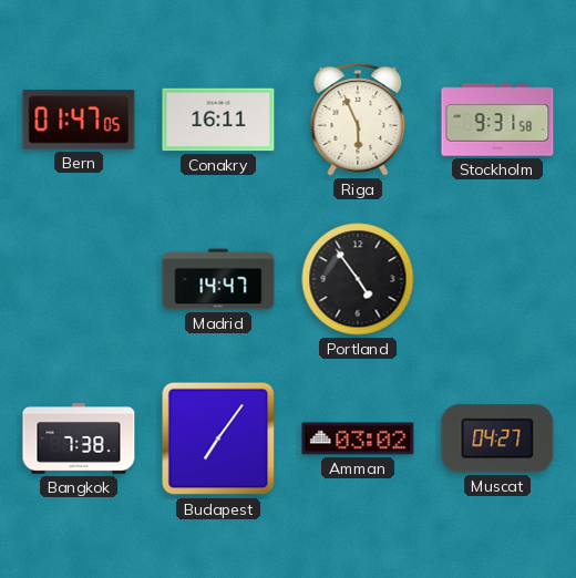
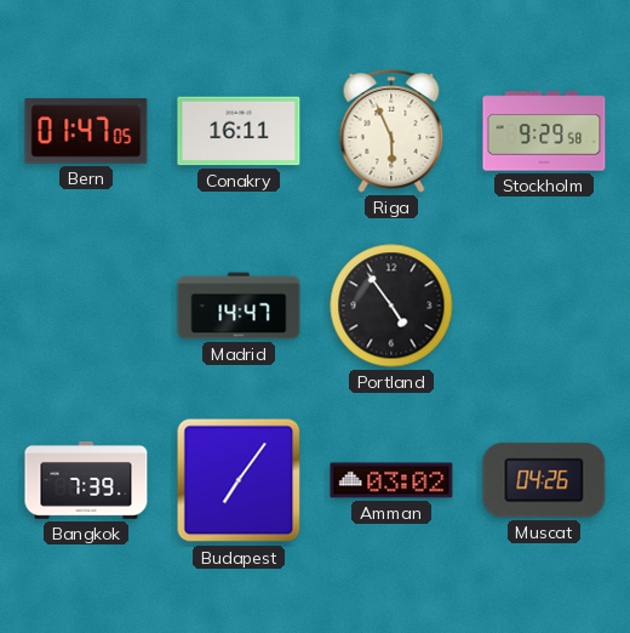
Stockholm: 9:31 -> 9:29 (544, 131)
Bangkok: 7:38 -> 7:39 (86, 481)
Muscat: 04:27 -> 04:26 (544, 480)
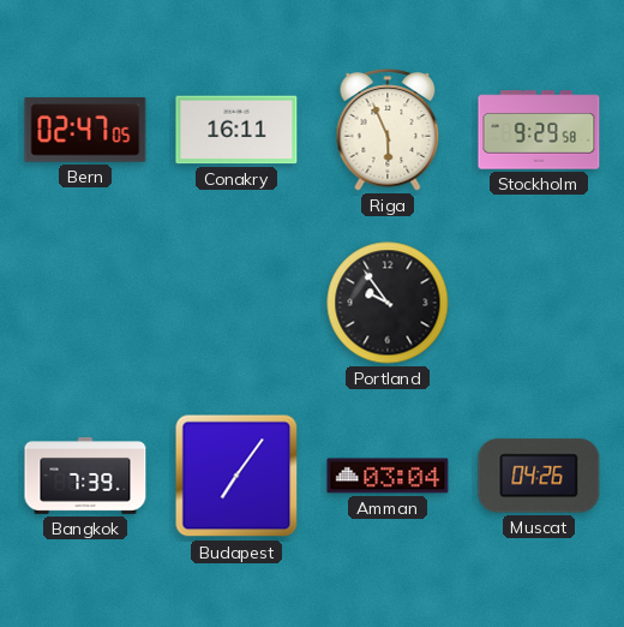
Bern: 01:47 -> 02:47 (85, 130)
Madrid: 14:47 -> none (239, 306)
Portland: 4:54 -> 9:54 (388, 303)
Amman: 03:02 -> 03:04 (388, 476)
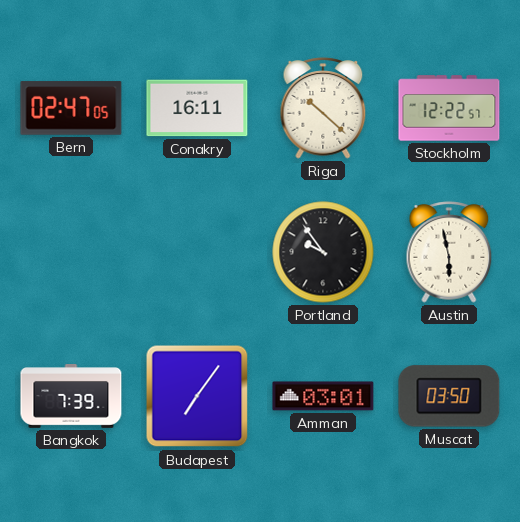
Riga: 5:56 -> 10:22 (323, 108)
Stockholm: 9:29 -> 12:22 (449, 108)
Austin: none -> 5:58 (449, 252)
Amman: 03:04 -> 03:01 (323, 396)
Muscat: 04:26 -> 03:50 (449, 396)
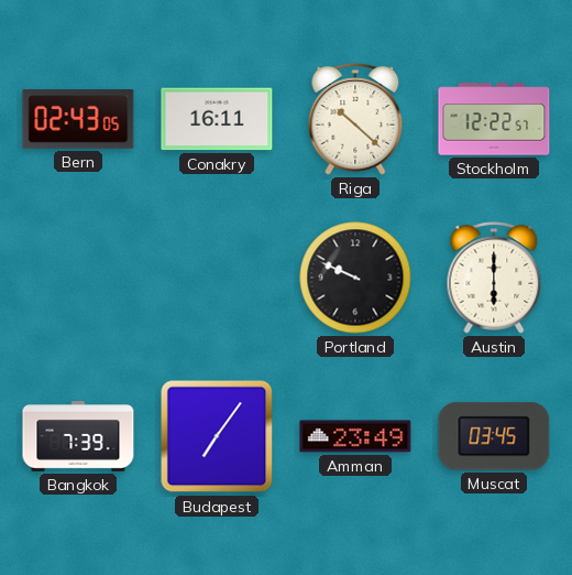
Bern: 02:47 -> 02:43 (78, 119)
Portland: 9:54 -> 9:49 (355, 278)
Austin: 5:58 -> 6:00 (494, 278)
Amman: 03:01 -> 23:49 (355, 436)
Muscat: 03:50 -> 03:45 (494, 436)
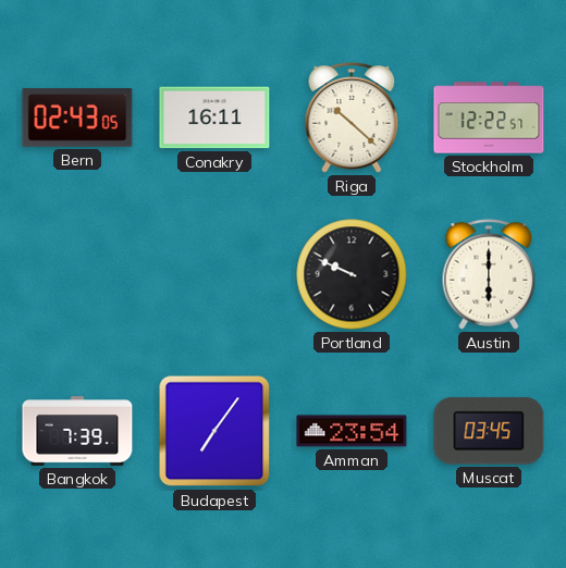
Amman: 23:49 -> 23:54 (352, 431)
